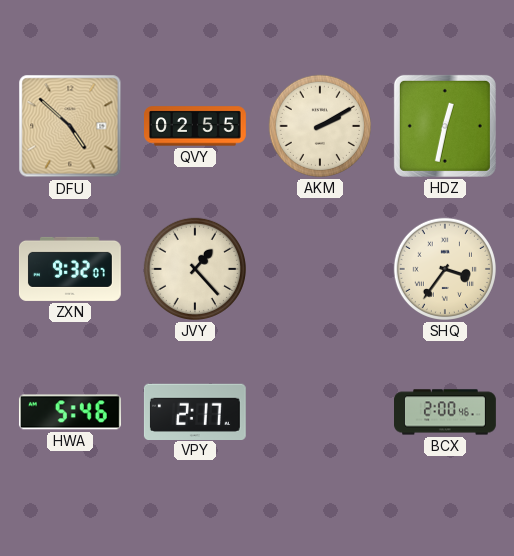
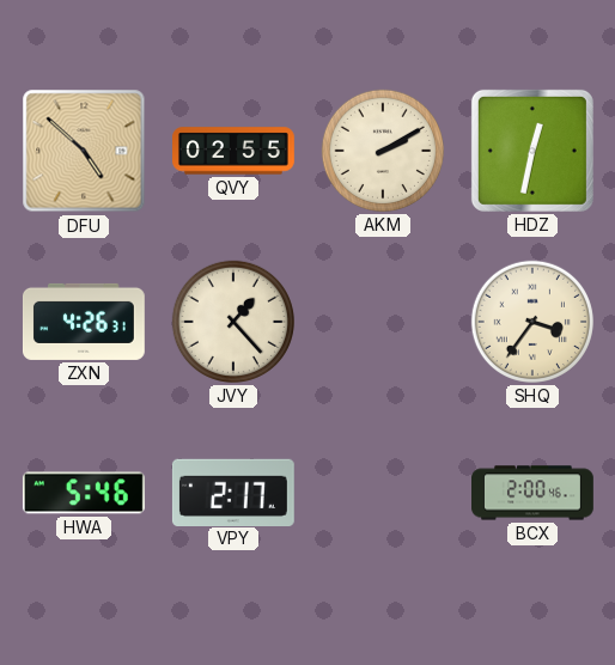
ZXN: 9:32 -> 4:26 (84, 322)
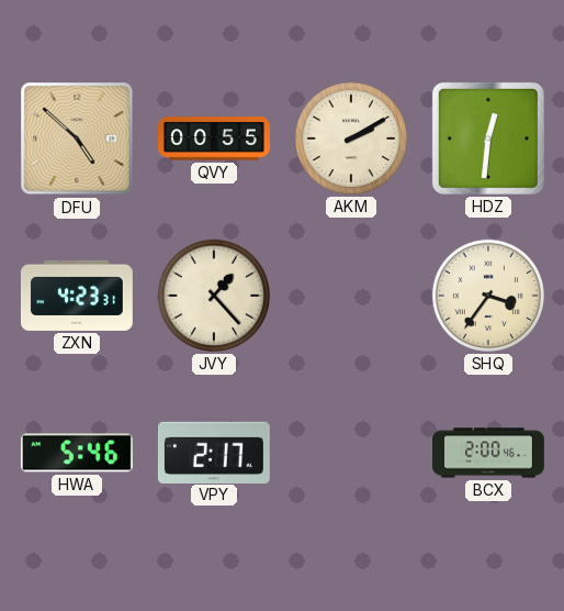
QVY: 02:55 -> 00:55 (215, 138)
HDZ: 12:32 -> 12:31 (488, 138)
ZXN: 4:26 -> 4:23 (77, 296)
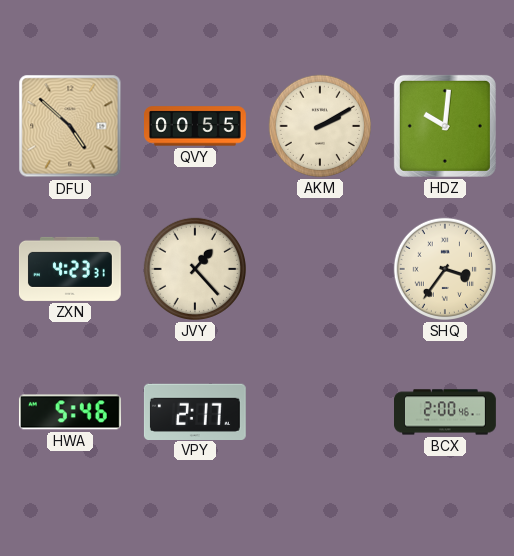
HDZ: 12:31 -> 10:01 (445, 126)
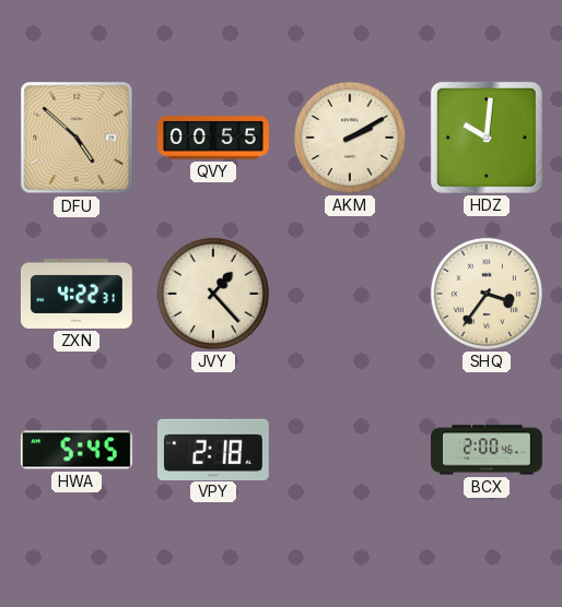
ZXN: 4:23 -> 4:22 (77, 294)
HWA: 5:46 -> 5:45 (77, 450)
VPY: 2:17 -> 2:18 (213, 449)
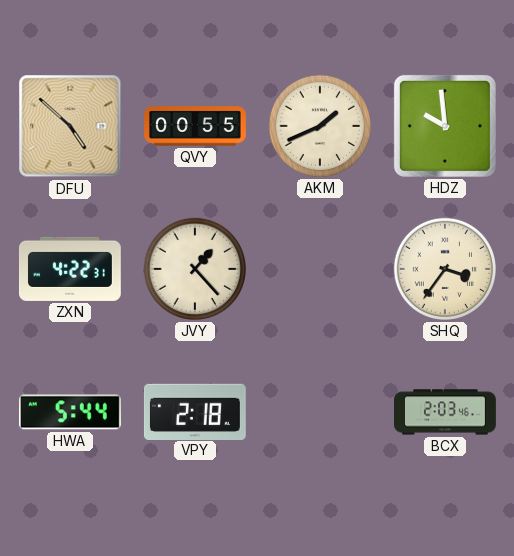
AKM: 2:10 -> 1:41 (320, 126)
HDZ: 10:01 -> 9:59 (445, 126)
HWA: 5:45 -> 5:44 (70, 412)
BCX: 2:00 -> 2:03 (446, 412)
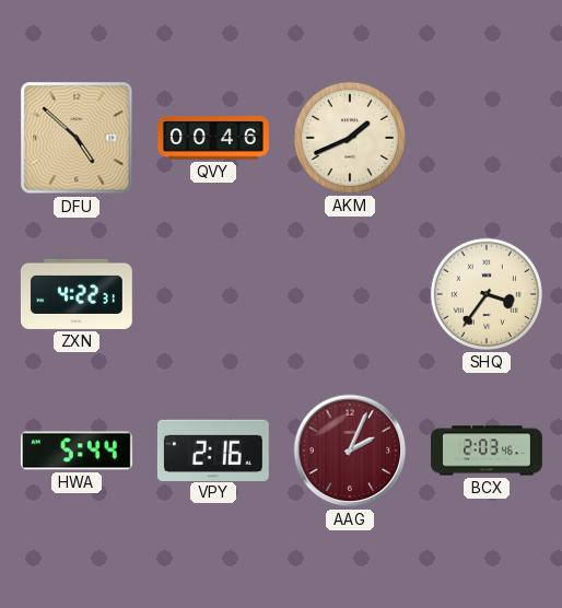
QVY: 00:55 -> 00:46 (214, 138)
HDZ: 9:59 -> none (445, 126)
JVY: 1:23 -> none (195, 269)
VPY: 2:18 -> 2:16 (213, 449)
AAG: none -> 2:04 (350, 451)
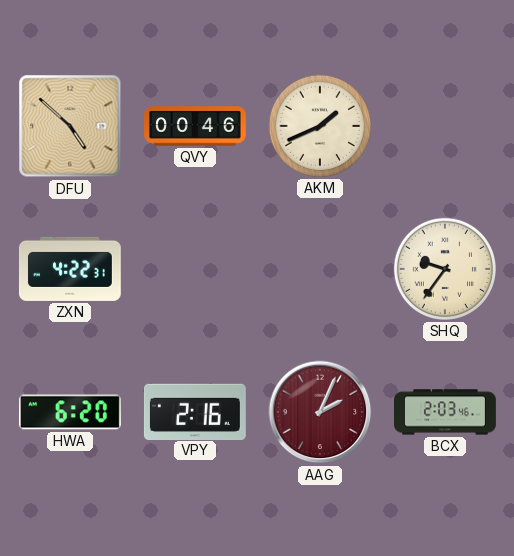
SHQ: 3:36 -> 9:36 (445, 269)
HWA: 5:44 -> 6:20 (70, 412)
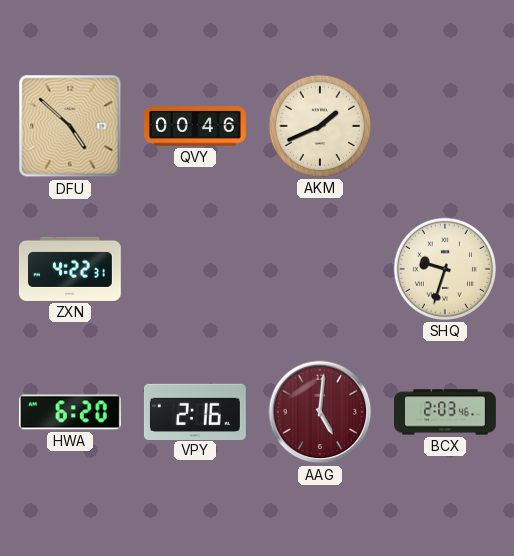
SHQ: 9:36 -> 9:33 (445, 269)
AAG: 2:04 -> 5:01 (320, 412)
